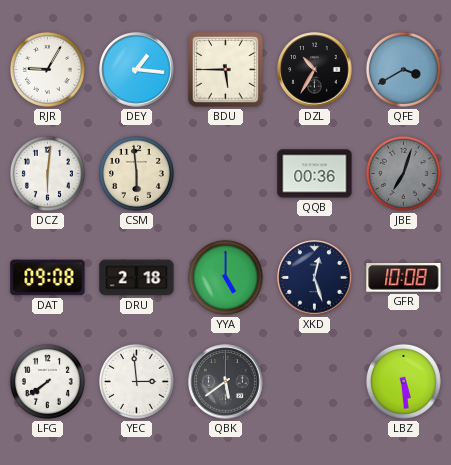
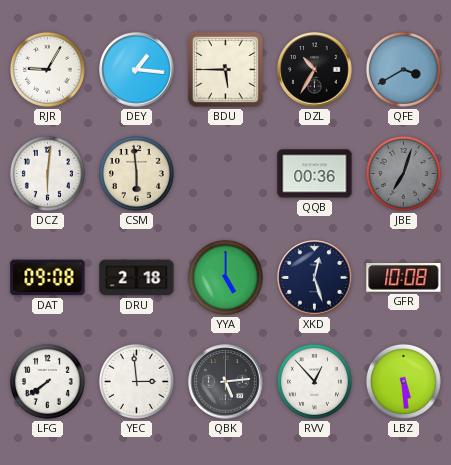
QBK: 5:39 -> 5:14 (226, 382)
RVV: none -> 12:53 (314, 381)
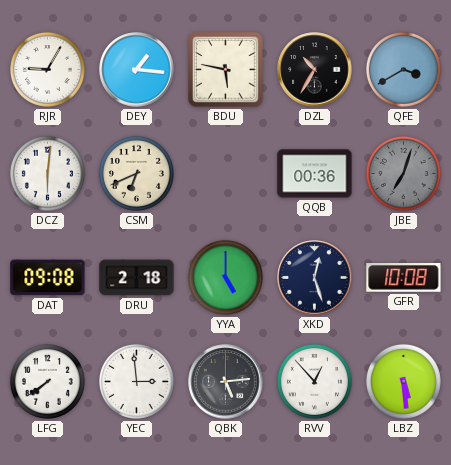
BDU: 5:45 -> 5:47 (226, 70)
CSM: 5:59 -> 6:41 (136, 173)
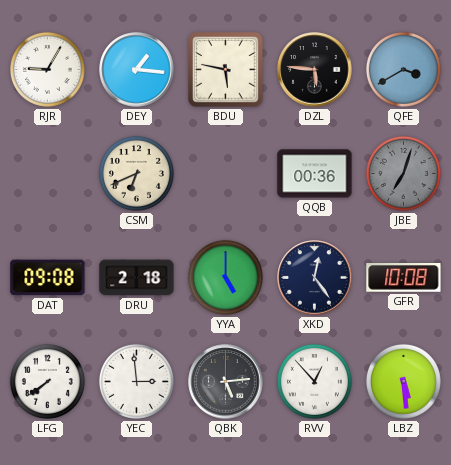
DZL: 10:35 -> 5:46 (315, 70)
DCZ: 6:01 -> none (47, 173)
XKD: 12:27 -> 12:24 (315, 278)
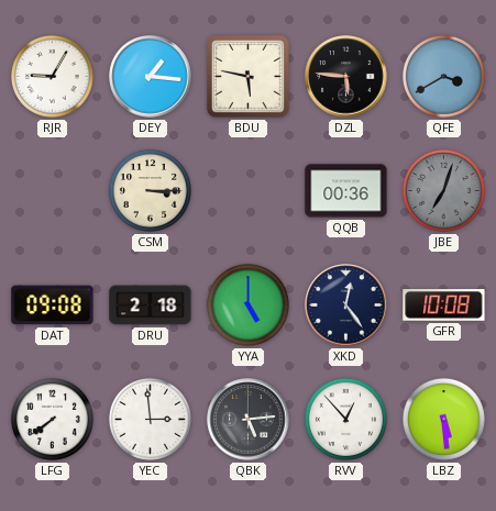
CSM: 6:41 -> 3:15 (150, 190)
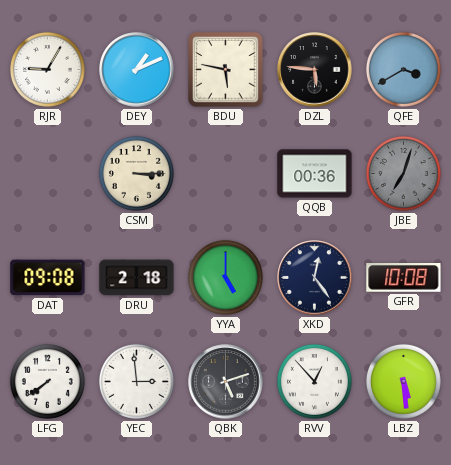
DEY: 1:16 -> 1:11 (137, 70)
QBK: 5:14 -> 5:12 (226, 382)
